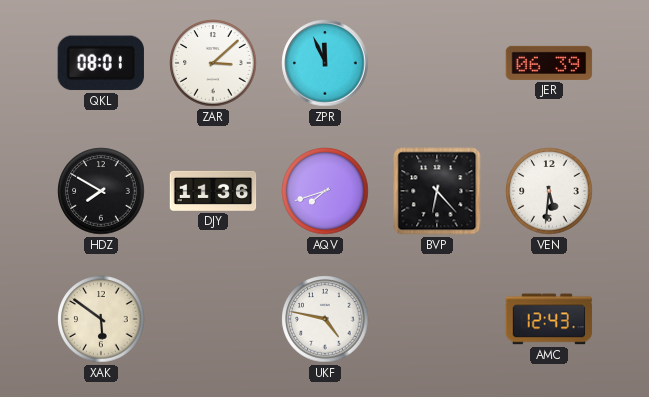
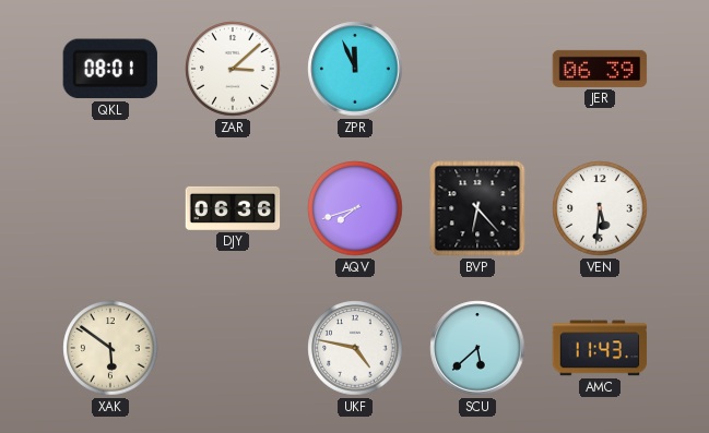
HDZ: 7:50 -> none (101, 191)
DJY: 11:36 -> 06:36 (233, 208)
SCU: none -> 5:38 (477, 348)
AMC: 12:43 -> 11:43 (600, 348)
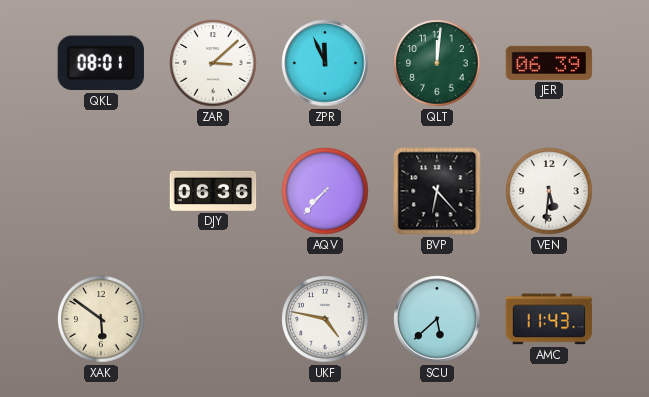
QLT: none -> 12:01 (437, 63)
AQV: 7:42 -> 7:37 (325, 191)
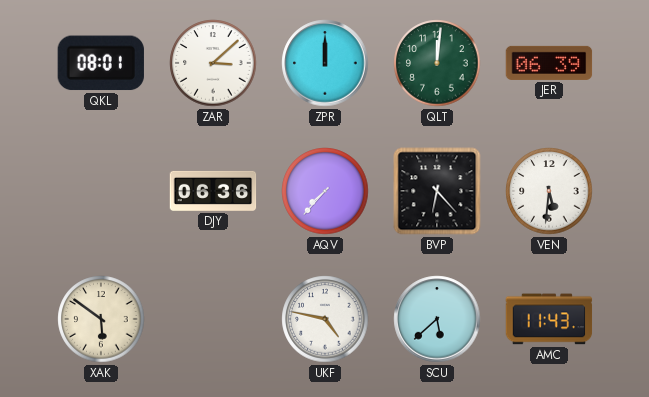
ZPR: 11:56 -> 12:00 (325, 63)
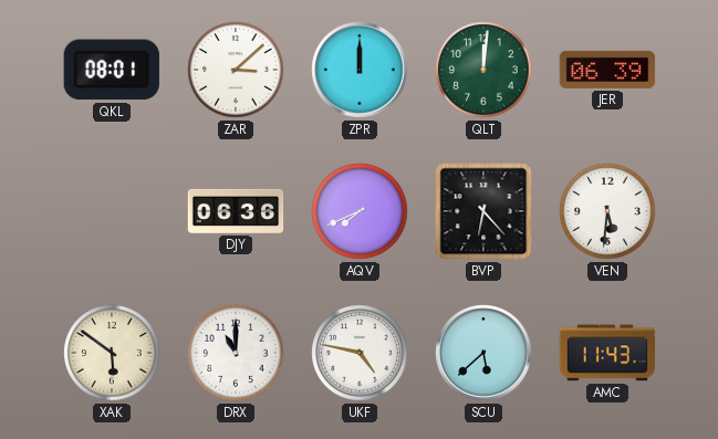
AQV: 7:37 -> 7:41 (360, 211)
DRX: none -> 11:00 (236, 353)
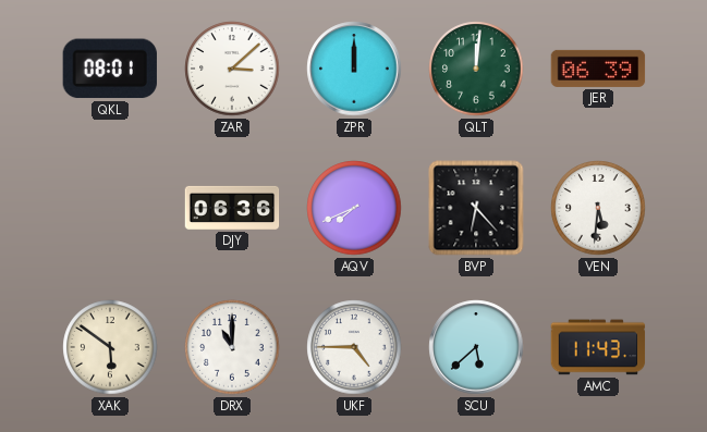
UKF: 4:47 -> 4:45 (354, 347)
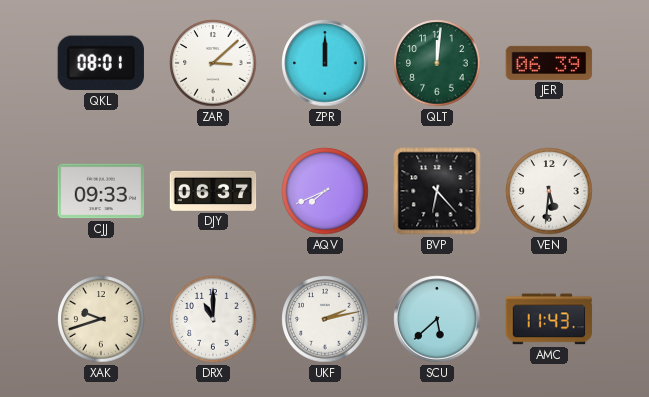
CJJ: none -> 09:33 (101, 191)
DJY: 06:36 -> 06:37 (213, 191)
XAK: 5:51 -> 9:42 (101, 319)
UKF: 4:45 -> 2:13 (325, 319)
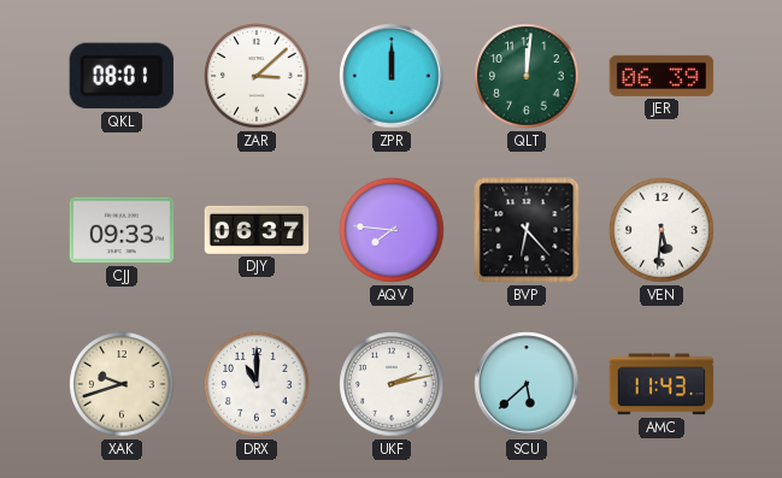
AQV: 7:41 -> 7:46 (392, 230)
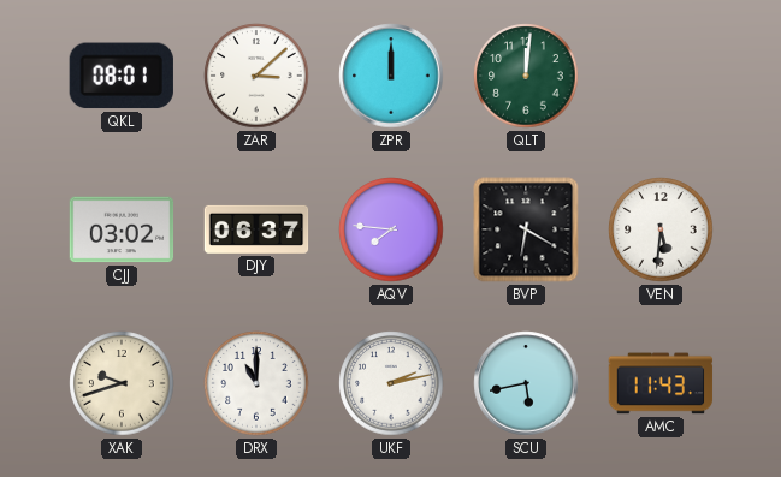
JER: 06:39 -> none (662, 76)
CJJ: 09:33 -> 03:02 (122, 229)
BVP: 6:23 -> 6:20 (526, 229)
SCU: 5:38 -> 5:43 (526, 383)
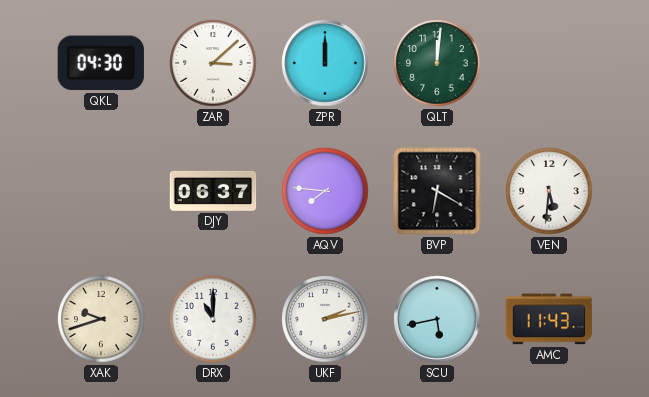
QKL: 08:01 -> 04:30 (101, 63)
CJJ: 03:02 -> none (122, 229)
